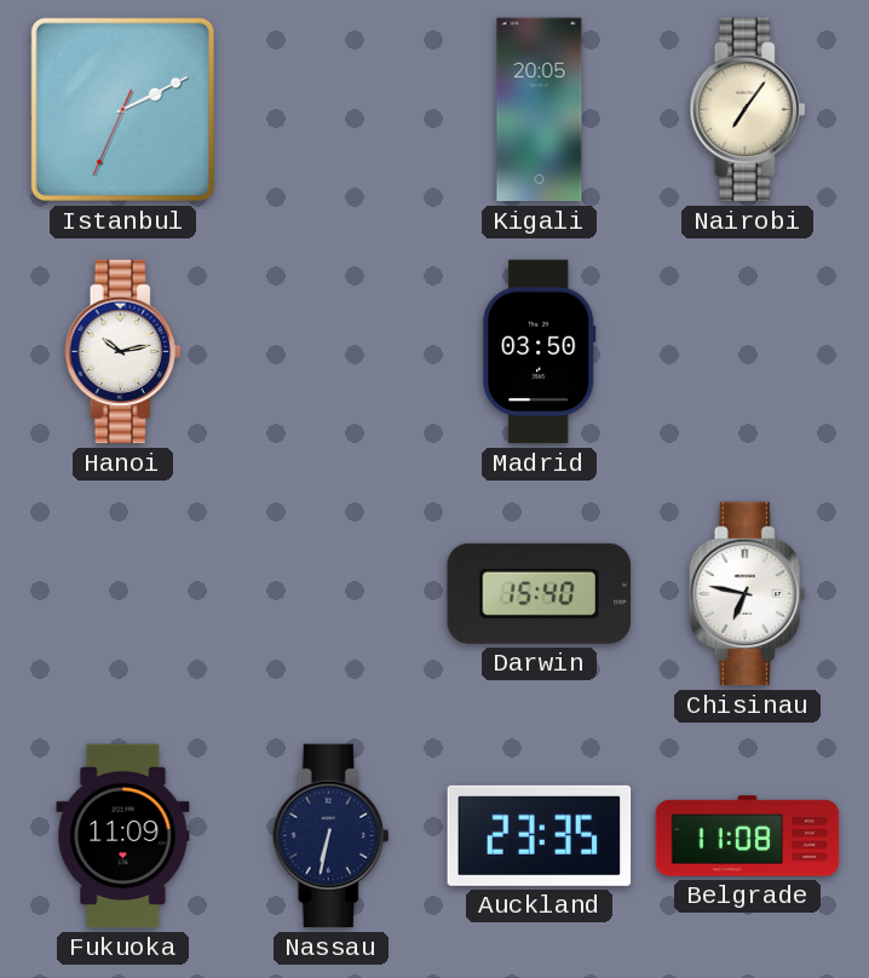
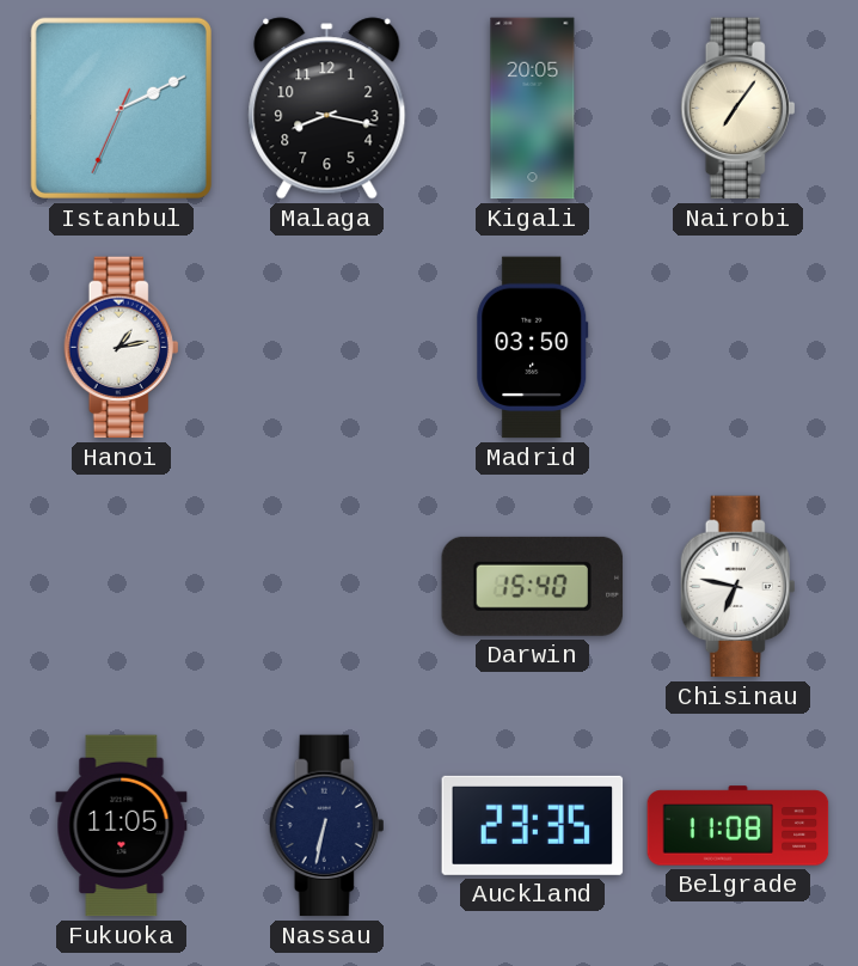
Malaga: none -> 8:17 (327, 109)
Hanoi: 10:13 -> 1:13 (122, 348)
Fukuoka: 11:09 -> 11:05 (122, 826)
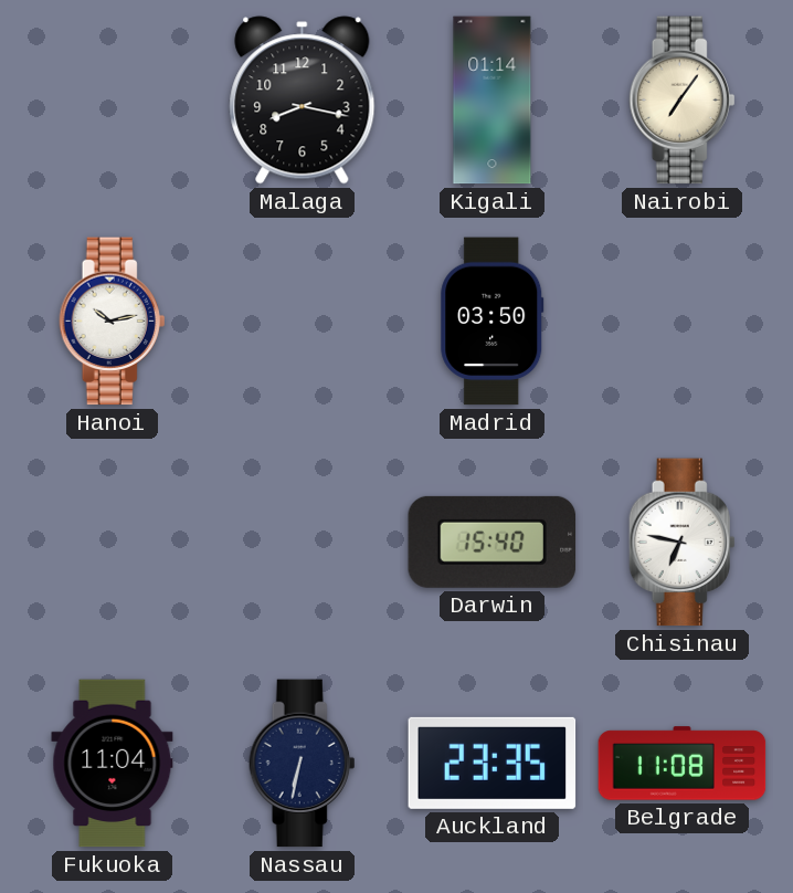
Istanbul: 2:10 -> none (121, 108)
Kigali: 20:05 -> 01:14 (493, 101)
Hanoi: 1:13 -> 10:13 (113, 322)
Fukuoka: 11:05 -> 11:04 (113, 764)
